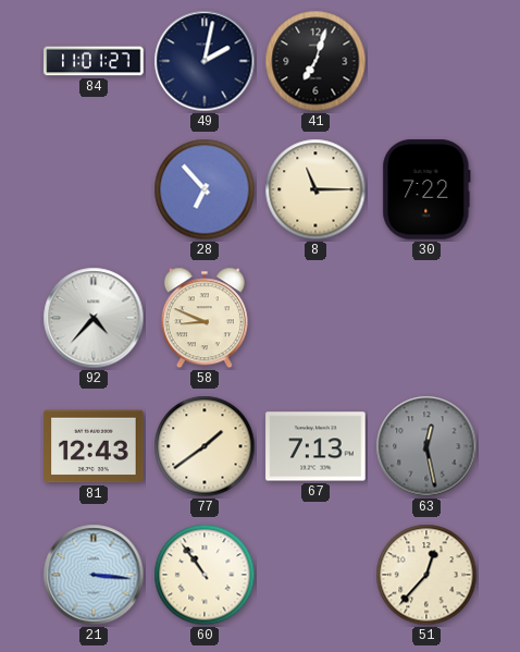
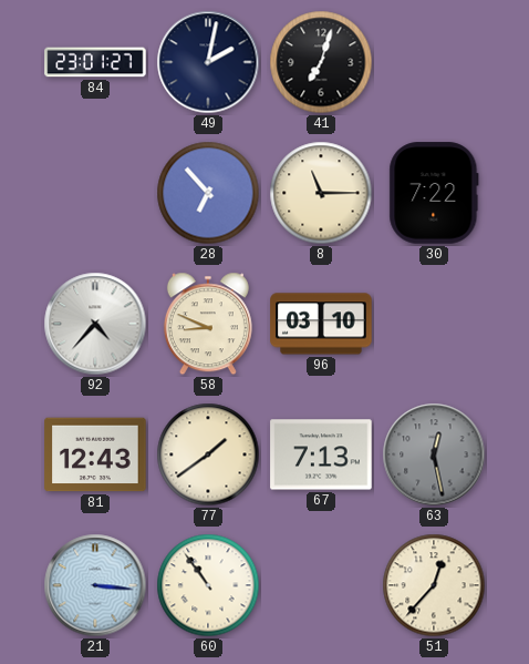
84: 11:01 -> 23:01 (95, 62)
96: none -> 03:10 (321, 324)
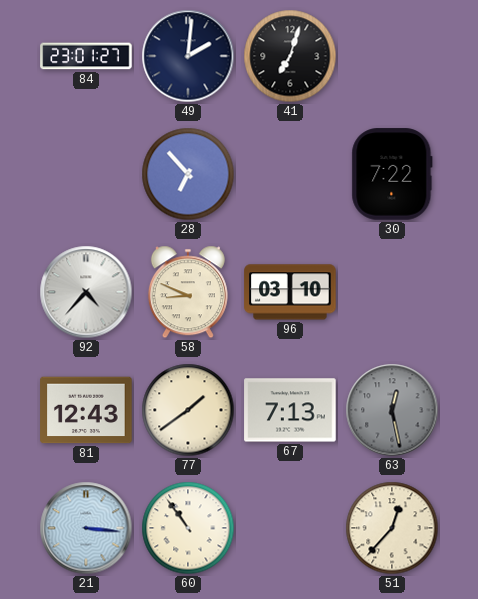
49: 2:02 -> 2:01 (188, 56)
8: 11:15 -> none (321, 193)
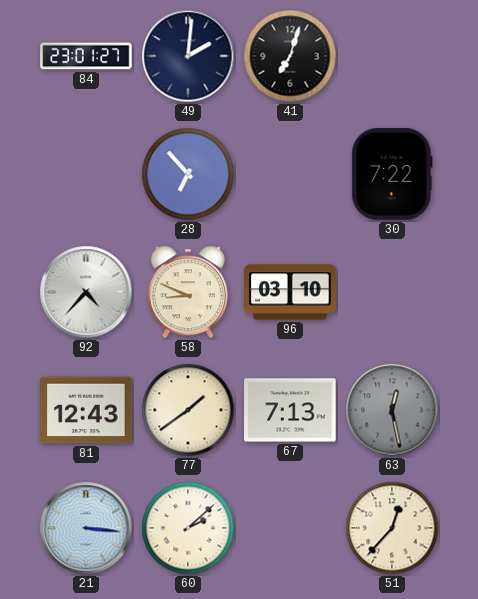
60: 10:54 -> 2:08 (188, 528)
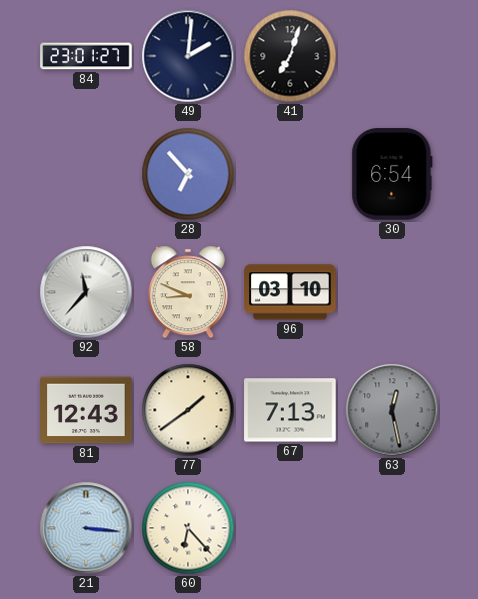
30: 7:22 -> 6:54 (392, 174)
92: 4:37 -> 11:37 (86, 292)
60: 2:08 -> 6:23 (188, 528)
51: 12:37 -> none (392, 528)
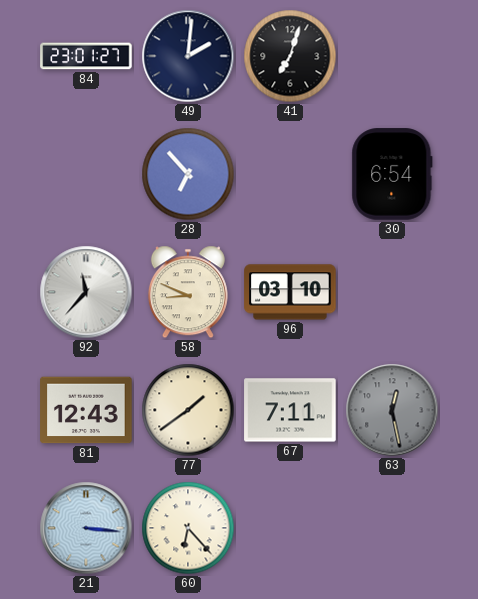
67: 7:13 -> 7:11 (290, 410)
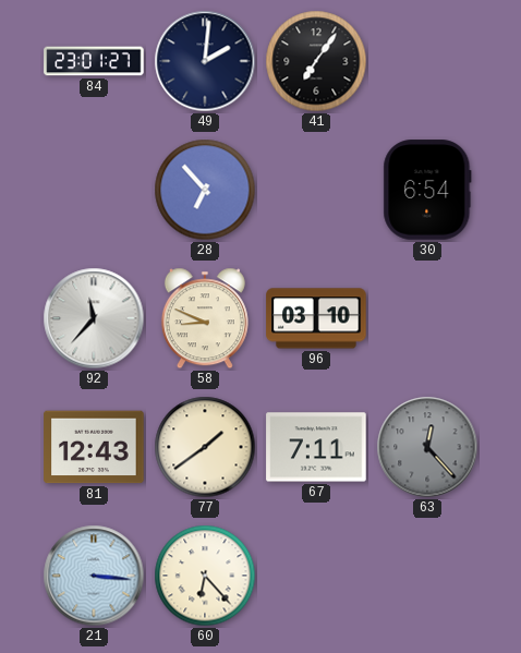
41: 7:03 -> 7:06 (316, 61)
63: 12:28 -> 12:23 (427, 447)
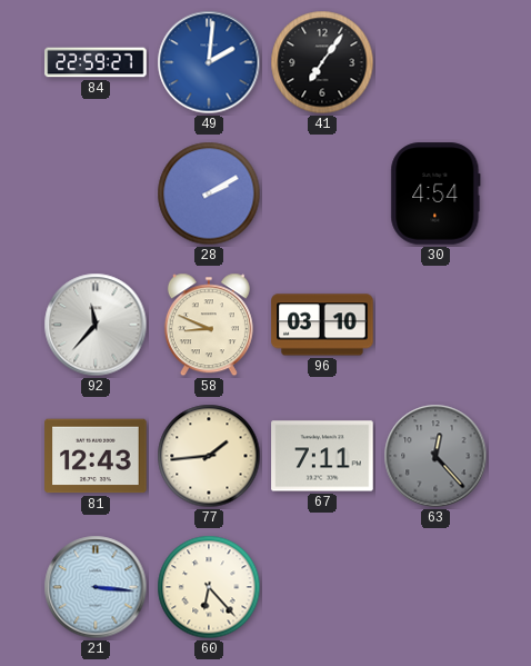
84: 23:01 -> 22:59 (96, 62)
49 dial: navy -> blue (209, 62)
28: 6:53 -> 2:10 (209, 193)
30: 6:54 -> 4:54 (435, 193)
77: 1:39 -> 1:44 (209, 456)
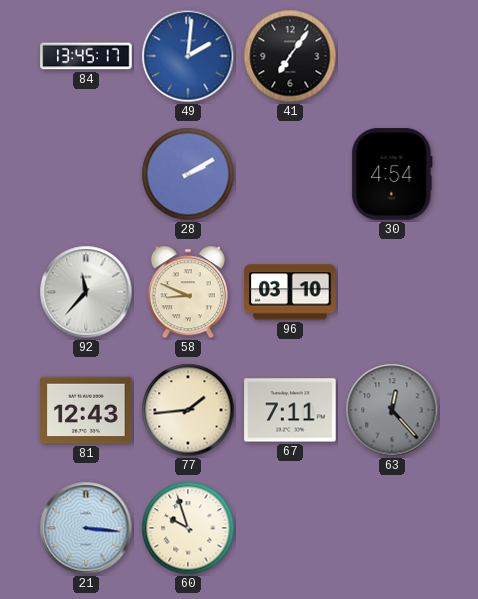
84: 22:59 -> 13:45 (86, 56)
60: 6:23 -> 9:57 (188, 528)
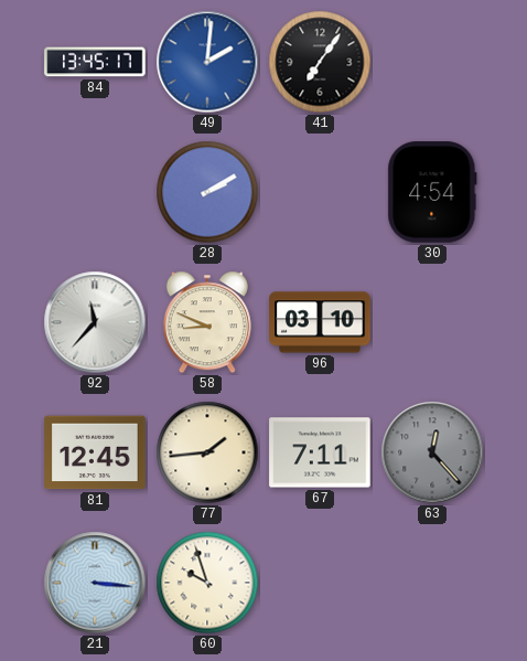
81: 12:43 -> 12:45 (95, 452)
